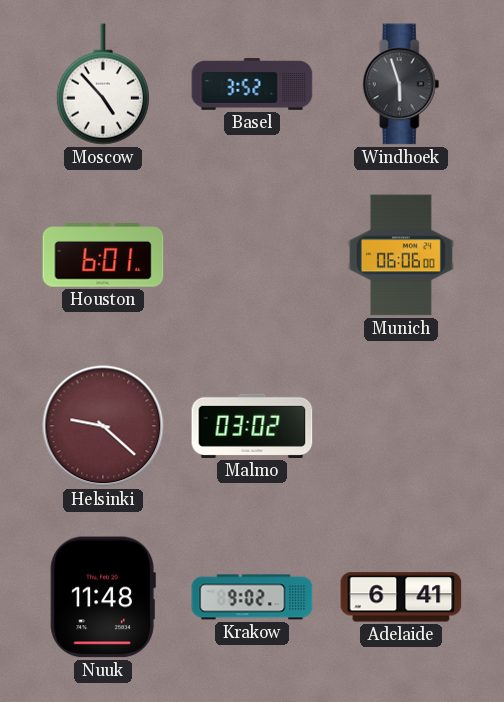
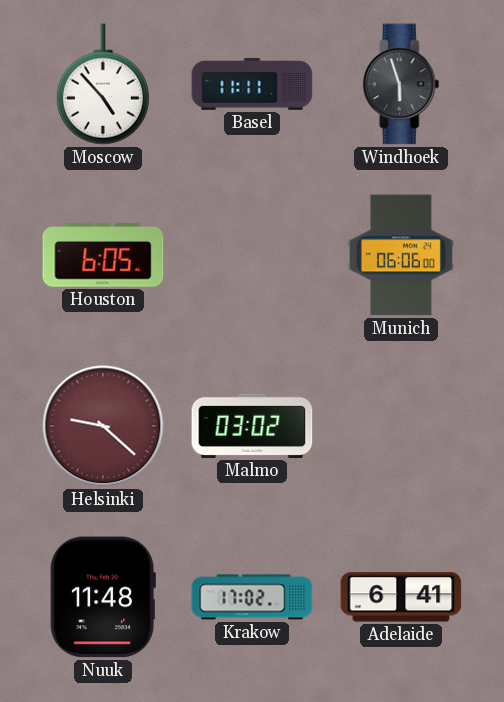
Basel: 3:52 -> 11:11 (252, 84)
Houston: 6:01 -> 6:05 (103, 255)
Krakow: 9:02 -> 17:02 (252, 597)
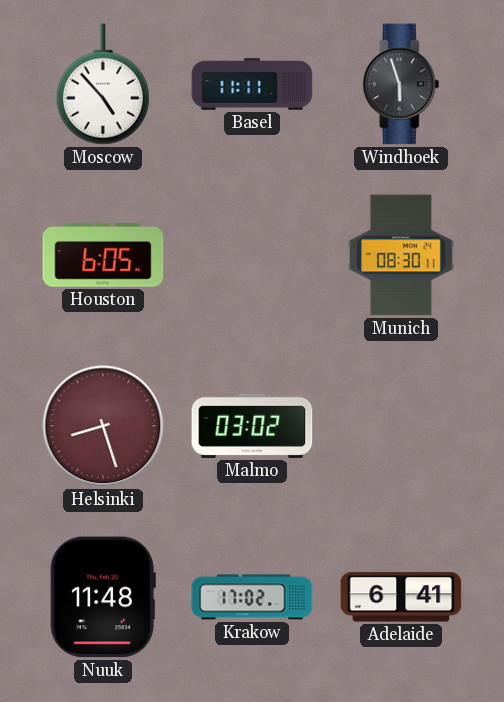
Munich: 06:06 -> 08:30 (401, 255)
Helsinki: 9:22 -> 8:27 (103, 426)
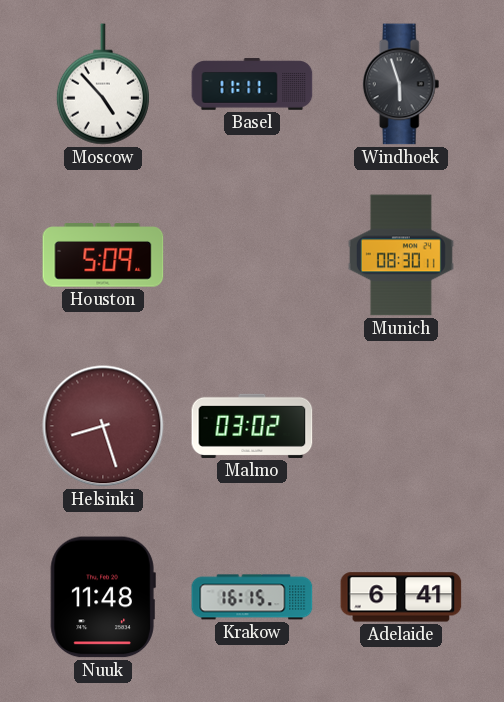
Houston: 6:05 -> 5:09 (103, 255)
Krakow: 17:02 -> 16:15 (252, 597)
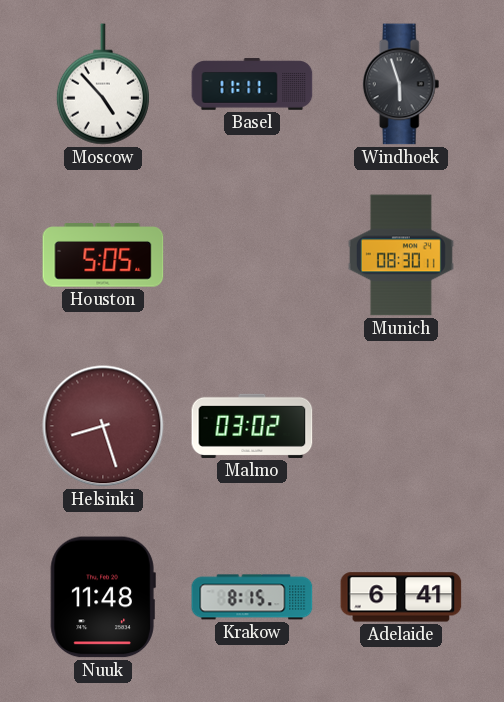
Houston: 5:09 -> 5:05 (103, 255)
Krakow: 16:15 -> 8:15 (252, 597)
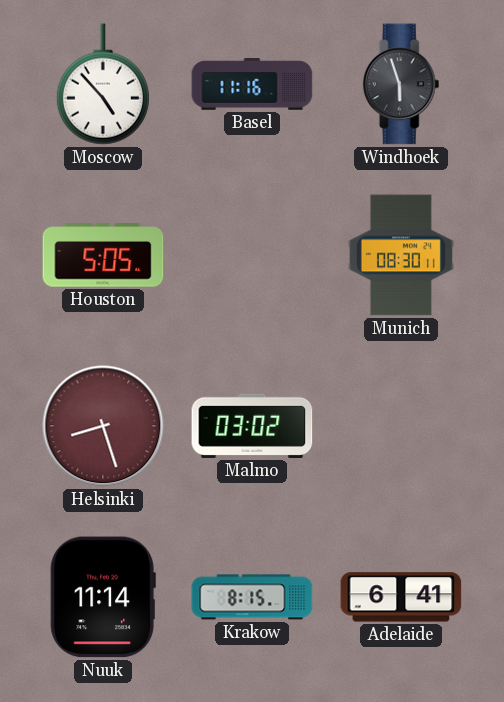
Basel: 11:11 -> 11:16 (252, 84)
Nuuk: 11:48 -> 11:14 (103, 597)
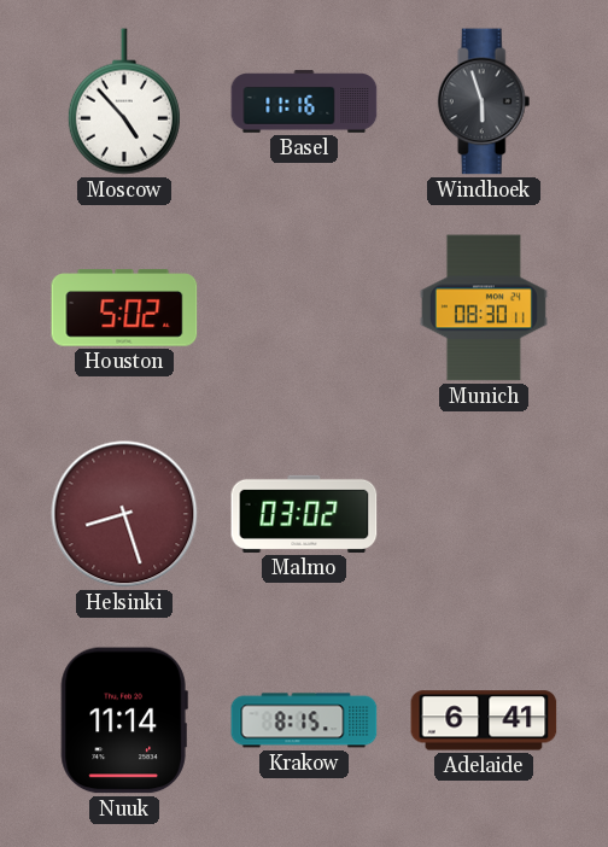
Houston: 5:05 -> 5:02 (124, 308)
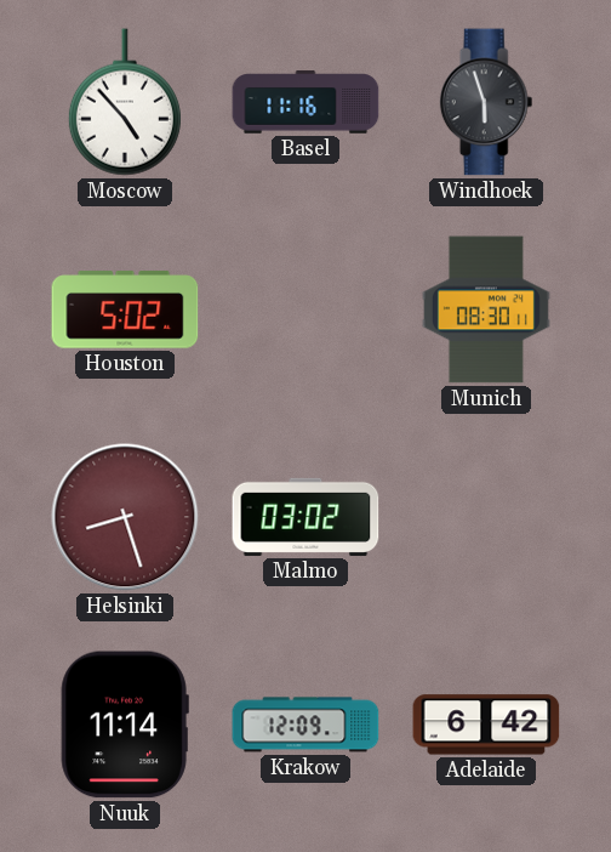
Krakow: 8:15 -> 12:09 (305, 725)
Adelaide: 6:41 -> 6:42 (486, 725)
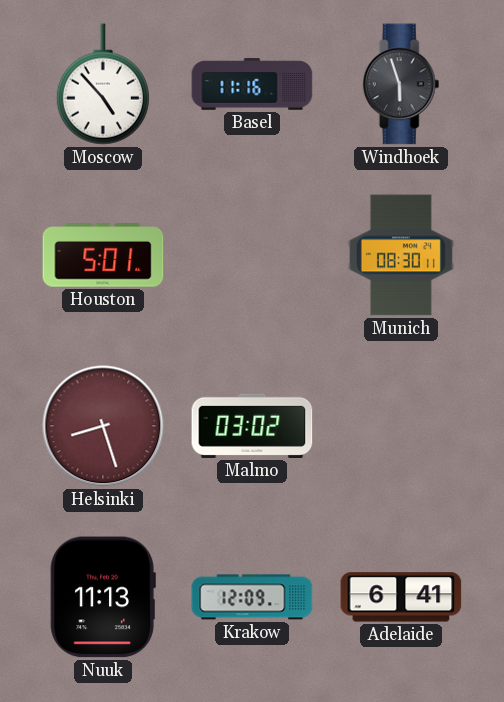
Houston: 5:02 -> 5:01 (103, 255)
Nuuk: 11:14 -> 11:13 (103, 597)
Adelaide: 6:42 -> 6:41 (401, 597)
